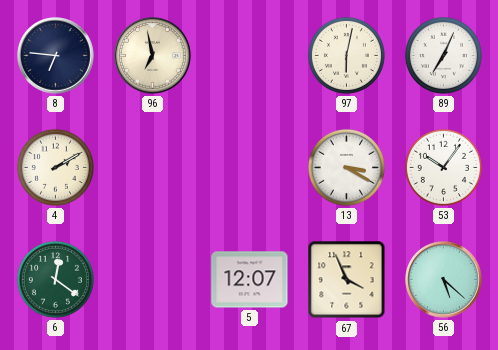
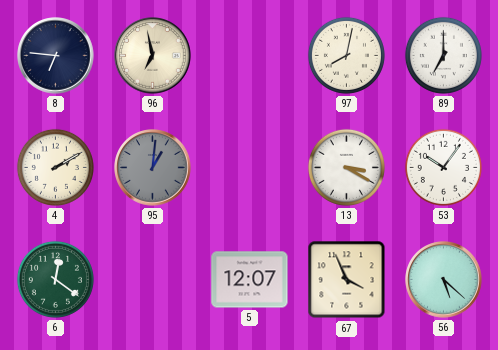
97: 6:02 -> 8:02 (346, 55)
89: 7:04 -> 7:00 (443, 55)
95: none -> 1:01 (153, 168)
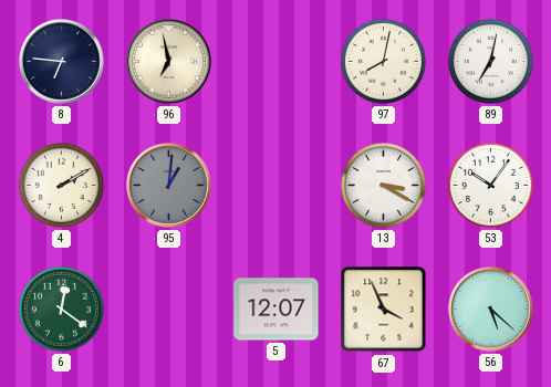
89: 7:00 -> 7:02 (490, 61)
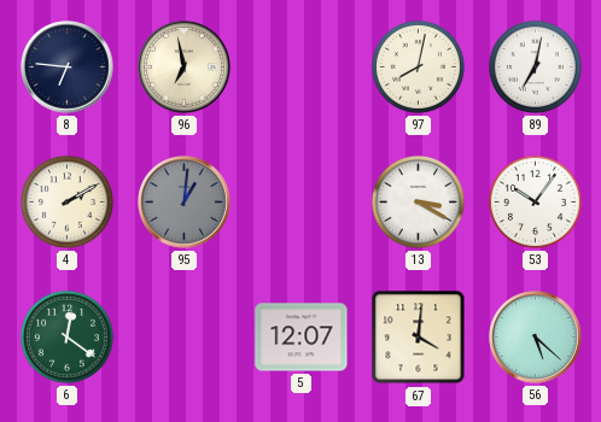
67: 3:56 -> 4:01 (419, 338)
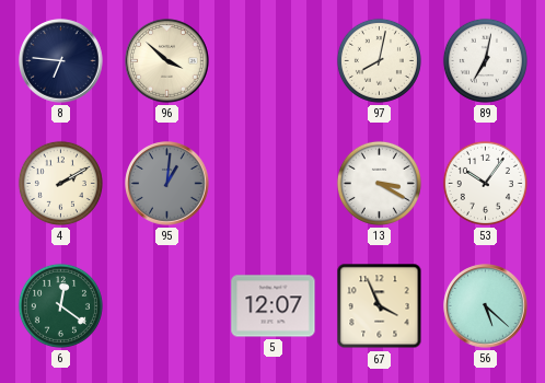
96: 6:58 -> 3:52 (167, 61)
67: 4:01 -> 3:56 (380, 306)
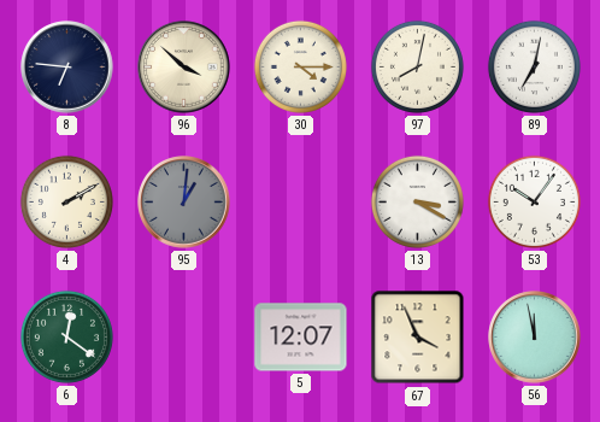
30: none -> 4:15 (300, 66)
56: 5:22 -> 11:58 (535, 338)
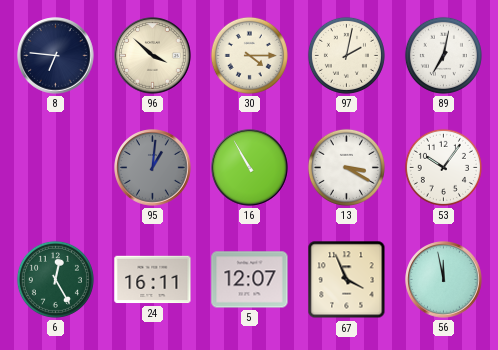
97: 8:02 -> 2:02 (346, 55)
4: 2:10 -> none (66, 201)
16: none -> 10:55 (250, 168)
6: 12:21 -> 12:25 (55, 279)
24: none -> 16:11 (153, 280)
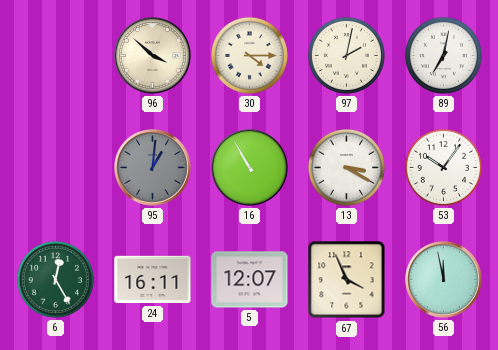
8: 6:46 -> none (56, 56)
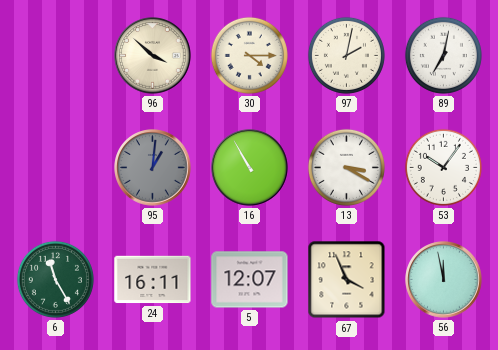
6: 12:25 -> 11:25 (55, 279)
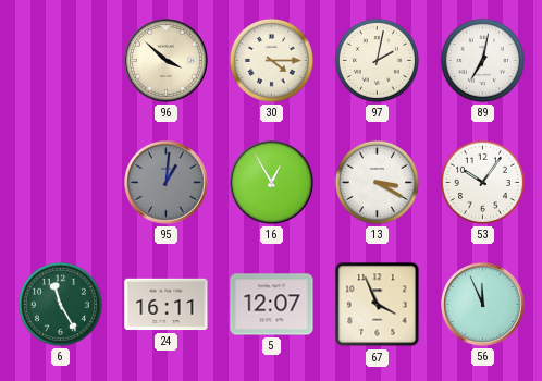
16: 10:55 -> 12:55 (272, 183)
56: 11:58 -> 11:56 (483, 305)
